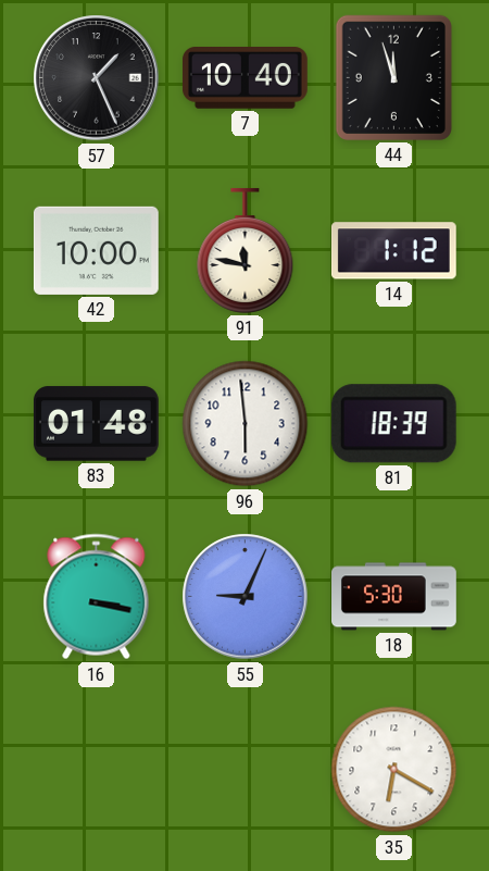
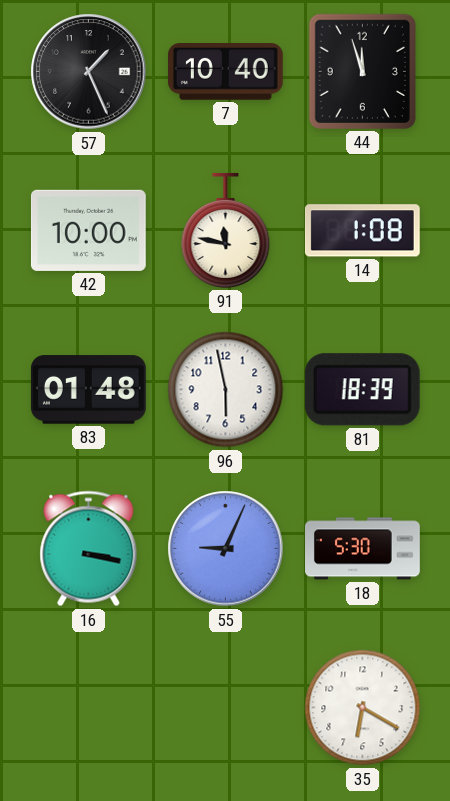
14: 1:12 -> 1:08 (362, 231)
96: 5:59 -> 5:58 (226, 390)
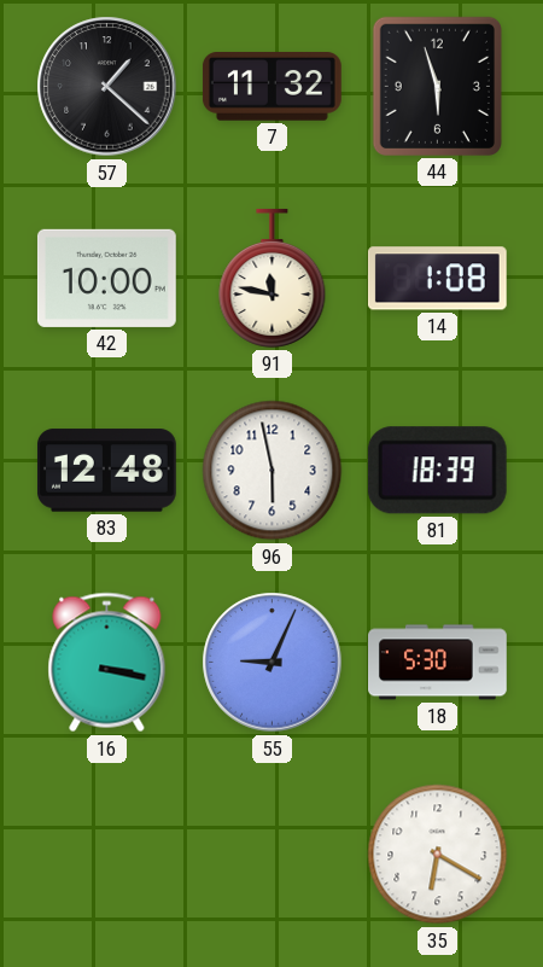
57: 1:26 -> 1:22 (107, 87)
7: 10:40 -> 11:32 (271, 87)
44: 11:57 -> 5:57 (437, 86)
83: 01:48 -> 12:48 (106, 471)
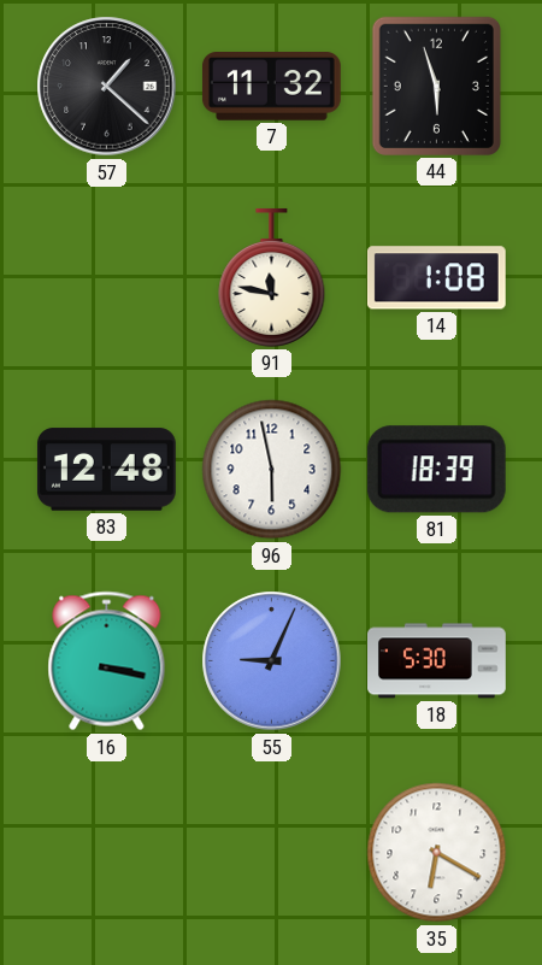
42: 10:00 -> none (106, 278)
